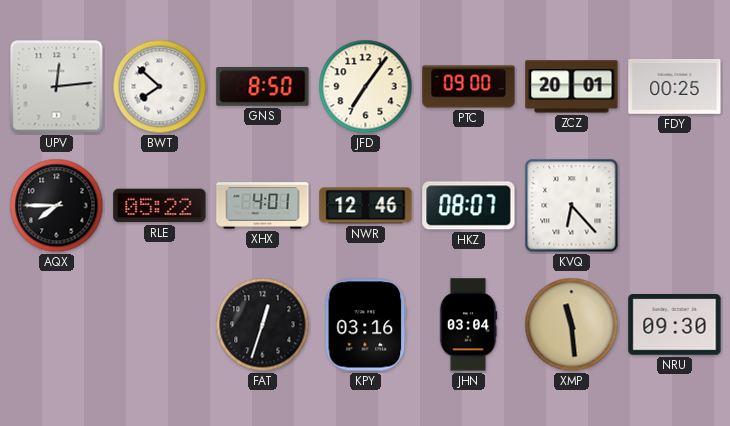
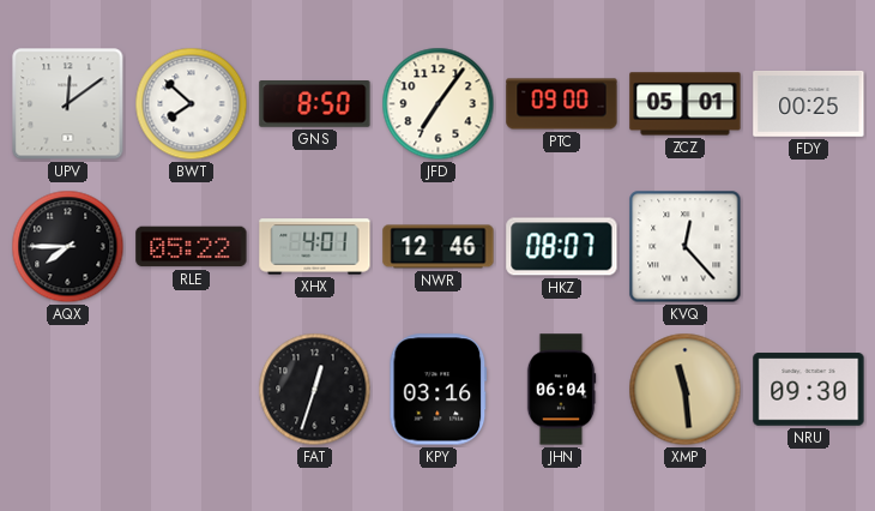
UPV: 12:14 -> 12:09 (68, 104)
ZCZ: 20:01 -> 05:01 (686, 104)
KVQ: 6:23 -> 12:23 (686, 247)
JHN: 03:04 -> 06:04 (561, 390)
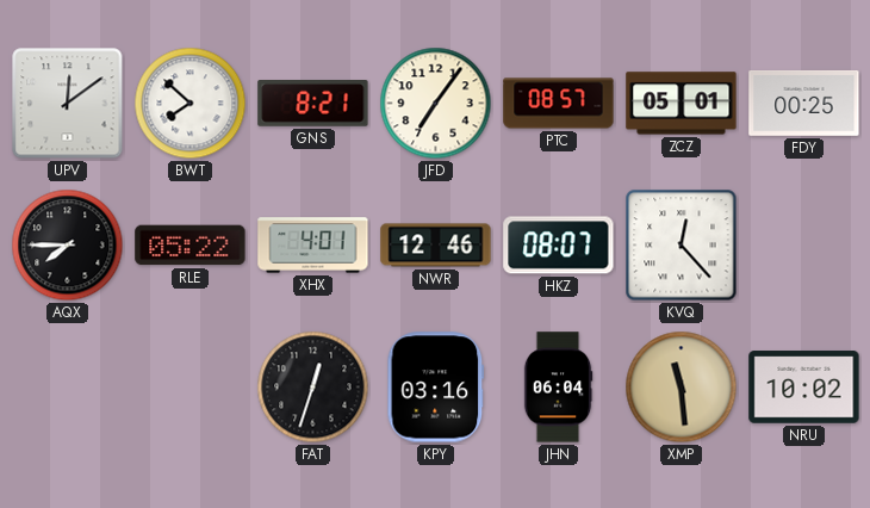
GNS: 8:50 -> 8:21 (313, 104)
PTC: 09:00 -> 08:57 (559, 104)
NRU: 09:30 -> 10:02 (804, 388)
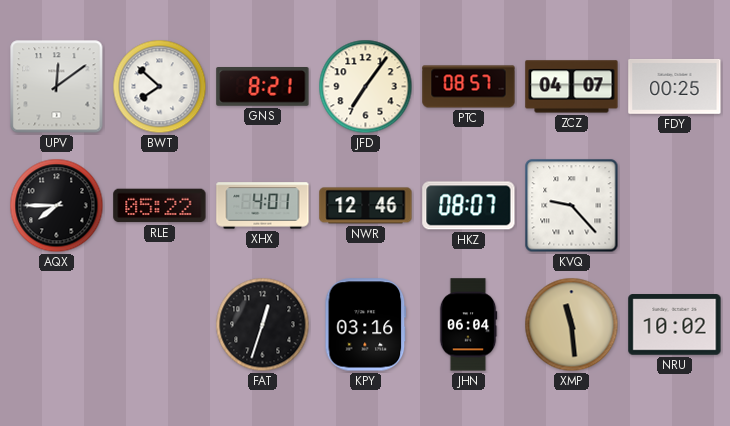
ZCZ: 05:01 -> 04:07 (572, 87)
KVQ: 12:23 -> 9:23 (572, 206)
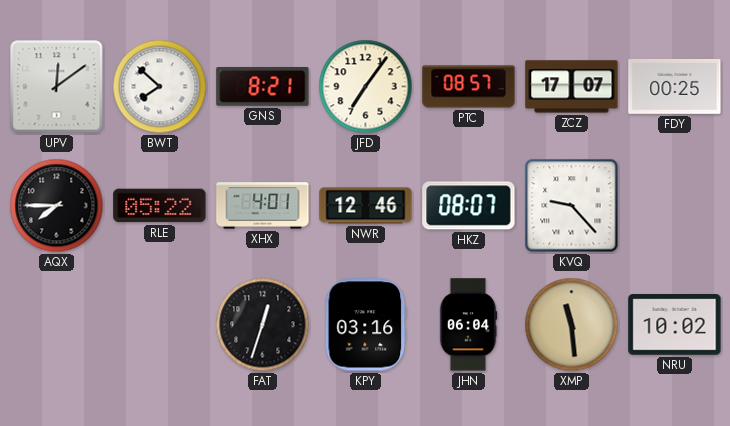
ZCZ: 04:07 -> 17:07 (572, 87)
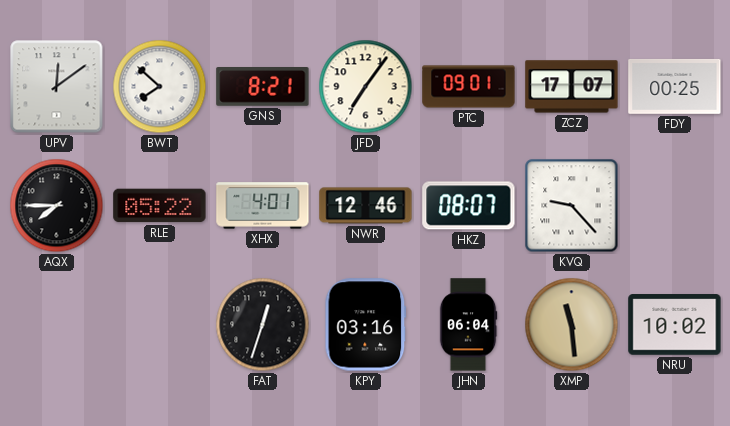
PTC: 08:57 -> 09:01 (469, 87)
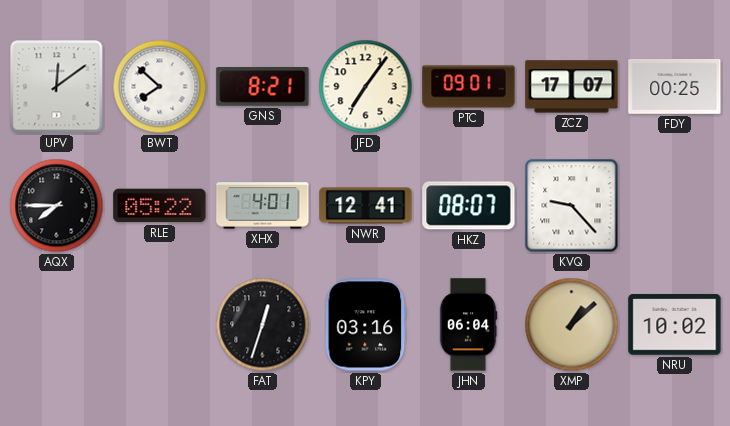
NWR: 12:46 -> 12:41 (366, 206)
XMP: 11:29 -> 1:08 (572, 325)
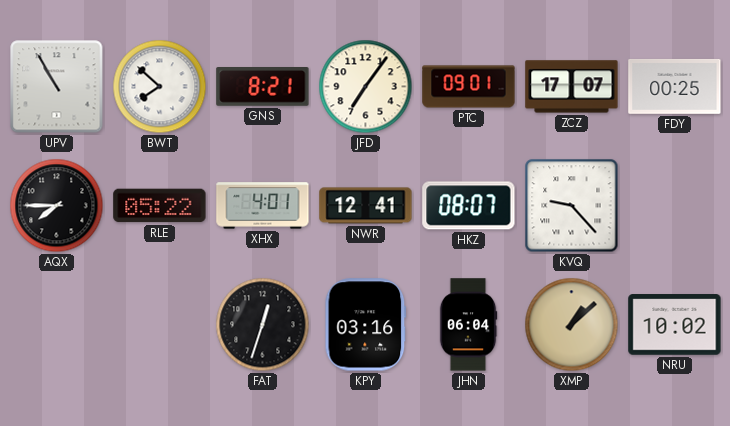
UPV: 12:09 -> 10:55 (57, 87)
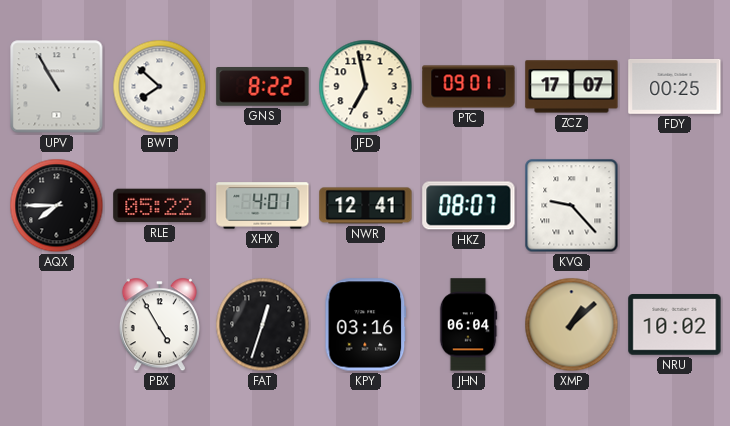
GNS: 8:21 -> 8:22 (263, 87)
JFD: 7:06 -> 6:58 (366, 87)
PBX: none -> 4:55 (159, 325)
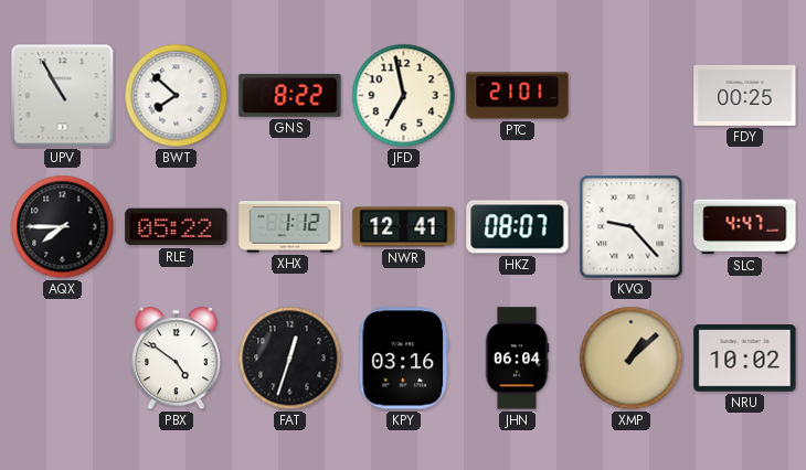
PTC: 09:01 -> 21:01 (518, 96)
ZCZ: 17:07 -> none (572, 87)
XHX: 4:01 -> 1:12 (290, 227)
SLC: none -> 4:47 (745, 227)
PBX: 4:55 -> 4:51 (176, 359)
